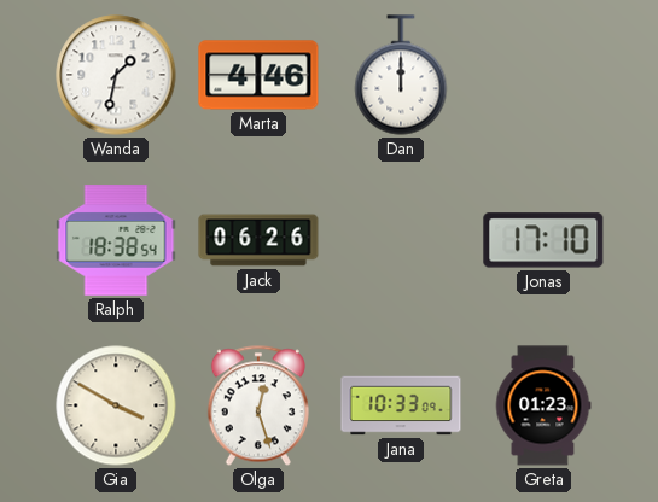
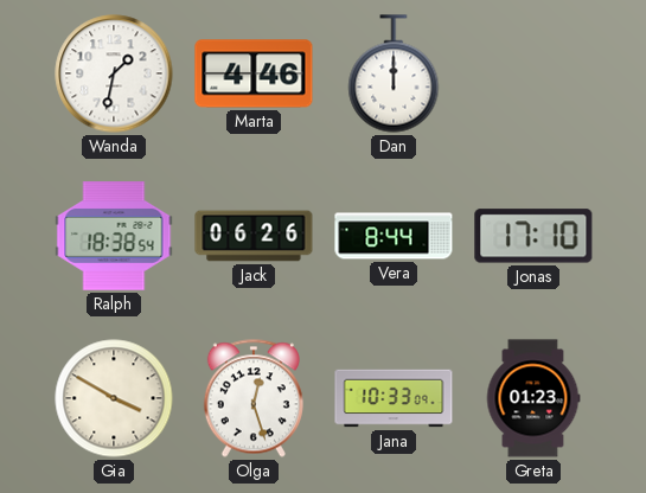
Vera: none -> 8:44 (394, 236)
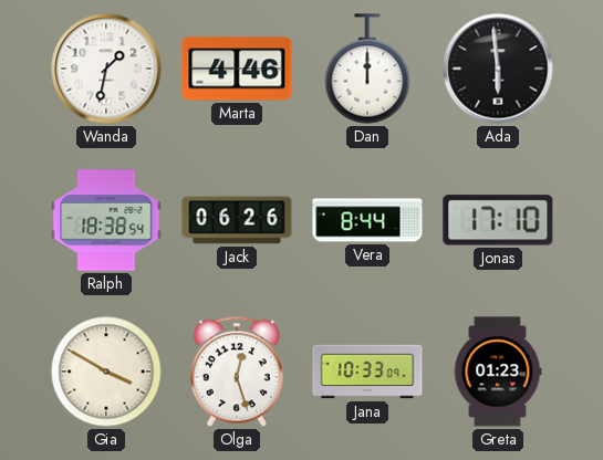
Ada: none -> 5:59 (498, 69)
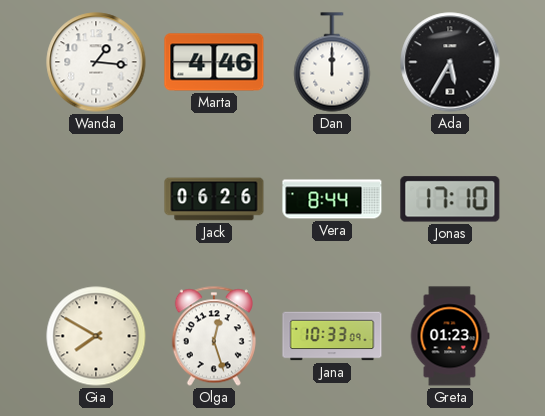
Wanda: 1:32 -> 1:16 (96, 62)
Ada: 5:59 -> 5:35 (450, 62)
Ralph: 18:38 -> none (106, 220)
Gia: 3:50 -> 7:50 (96, 336)
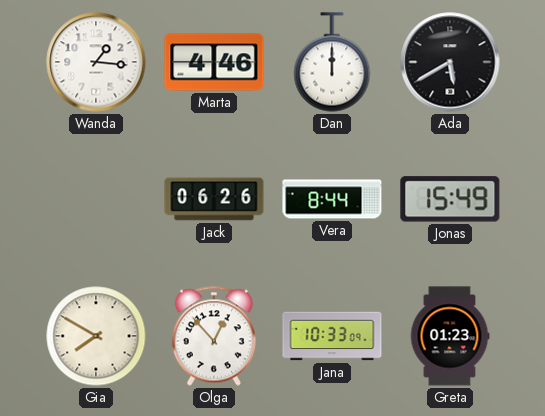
Ada: 5:35 -> 5:40 (450, 62)
Jonas: 17:10 -> 15:49 (450, 199)
Olga: 12:27 -> 12:53 (214, 336)
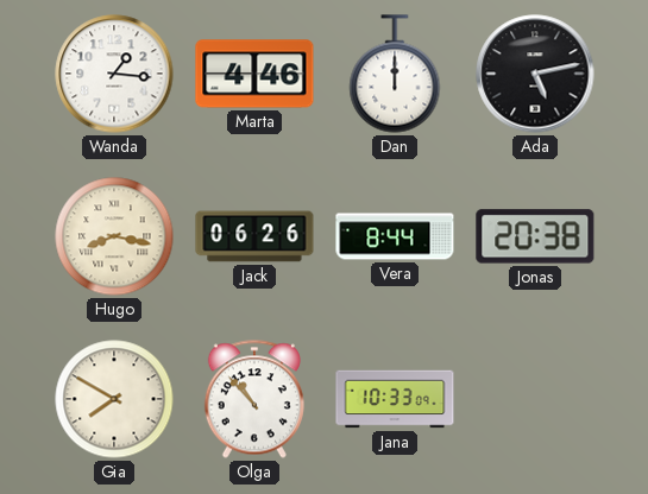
Ada: 5:40 -> 5:13 (535, 74)
Hugo: none -> 8:17 (114, 236)
Jonas: 15:49 -> 20:38 (535, 236)
Olga: 12:53 -> 10:53 (254, 399)
Greta: 01:23 -> none (450, 336)
